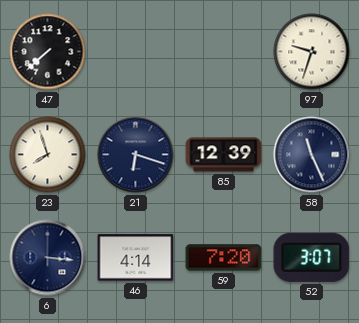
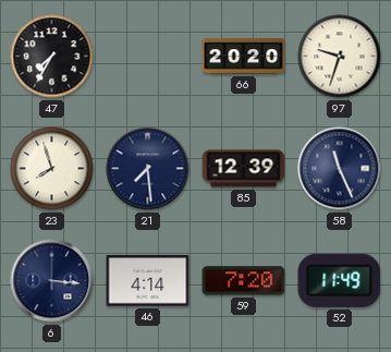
47: 7:38 -> 7:35 (52, 57)
66: none -> 20:20 (244, 57)
21: 6:18 -> 7:29 (148, 169)
52: 3:07 -> 11:49 (340, 280)
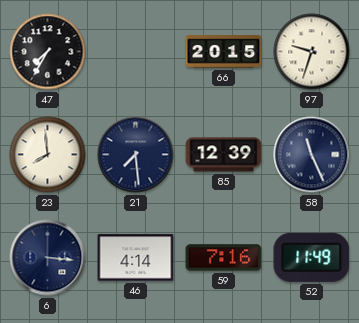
66: 20:20 -> 20:15 (224, 52)
23: 7:57 -> 7:59 (48, 155)
59: 7:20 -> 7:16 (224, 258)
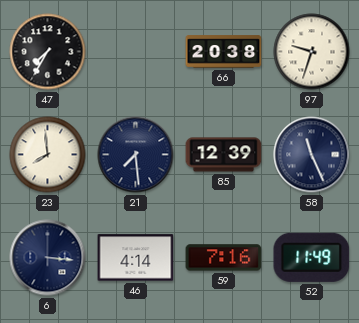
66: 20:15 -> 20:38 (224, 52)
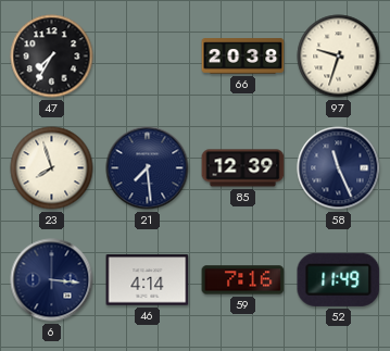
23: 7:59 -> 7:57 (52, 168)
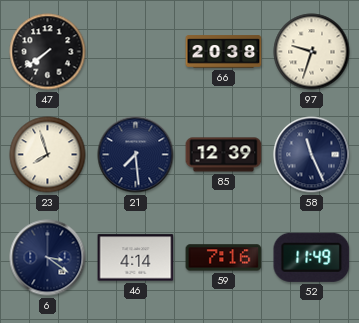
47: 7:35 -> 7:39 (48, 52)
6: 3:16 -> 3:21 (48, 258)
